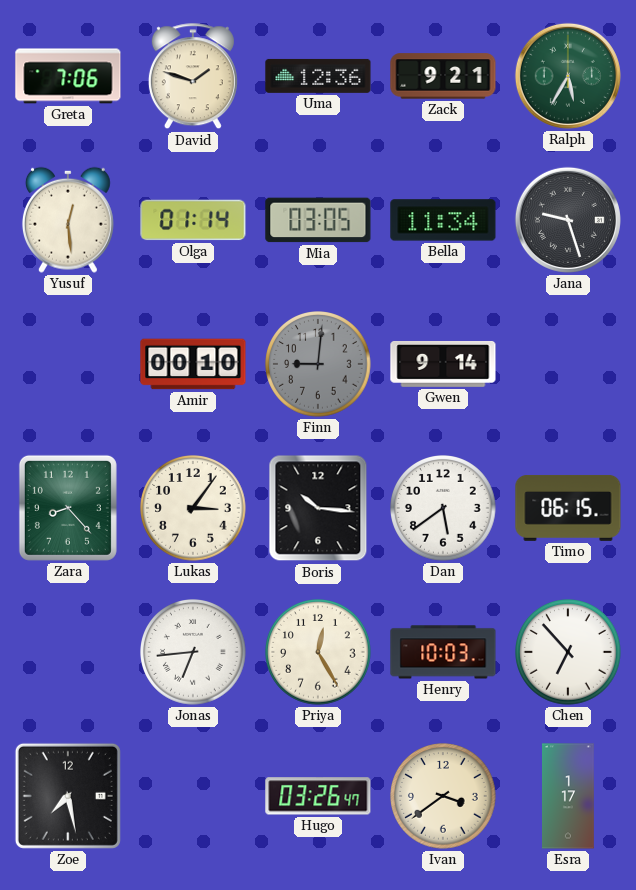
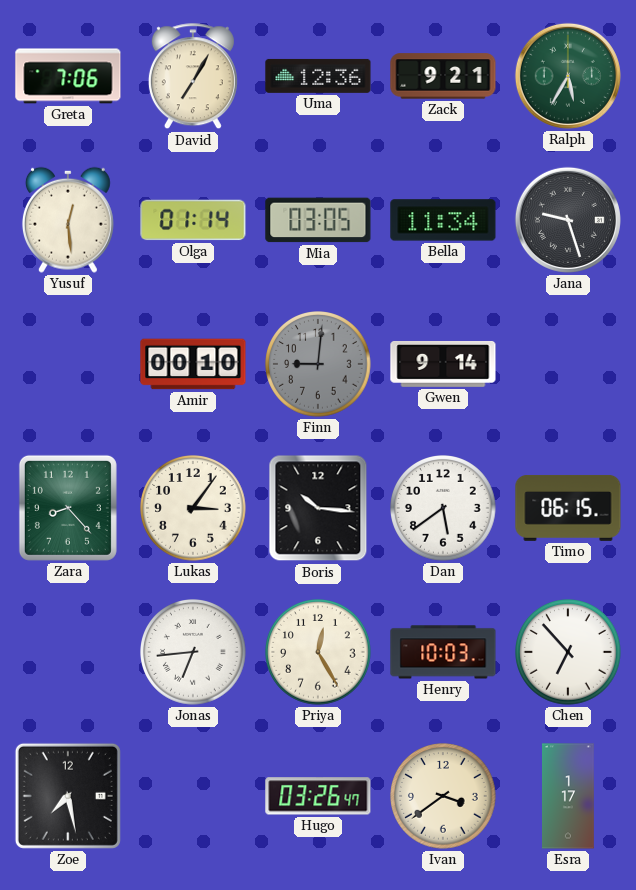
David: 1:48 -> 7:05 (193, 77)
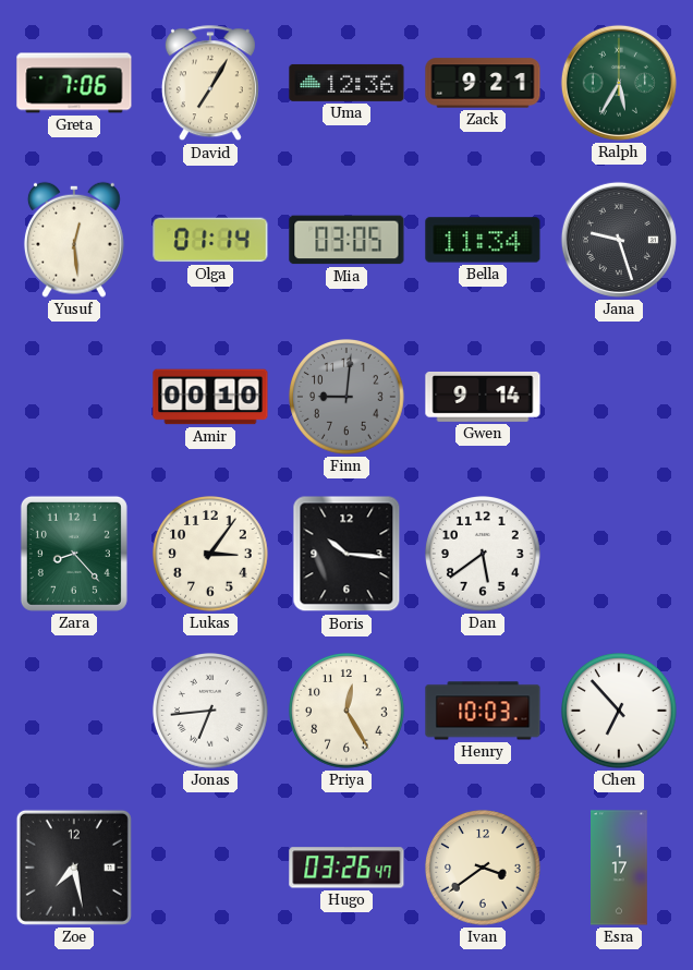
Timo: 06:15 -> none (568, 508)
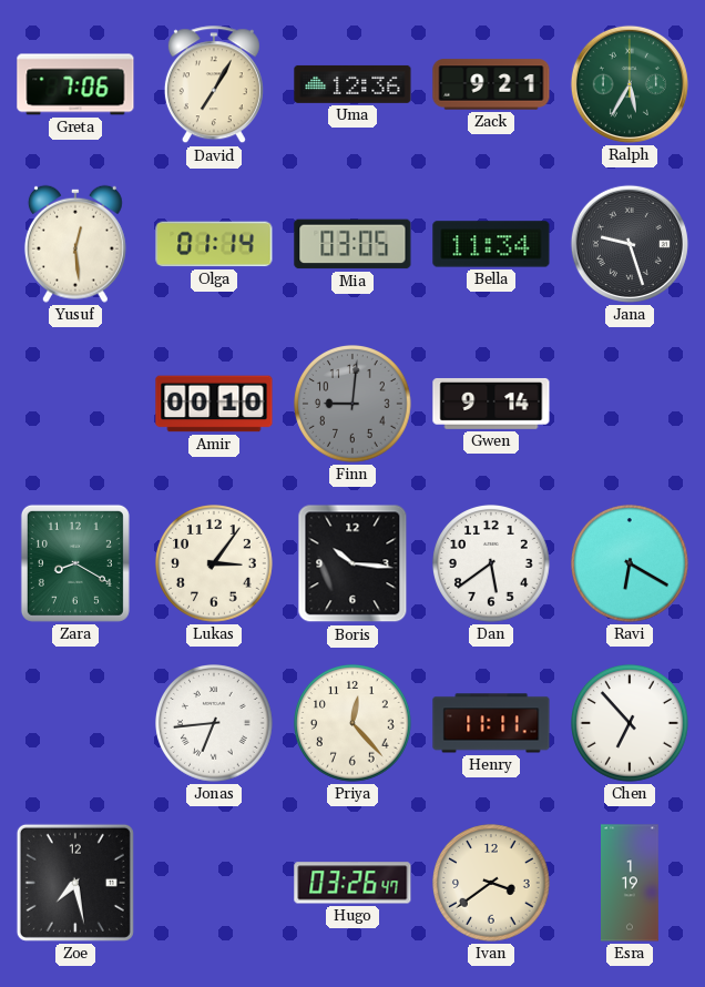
Zara: 8:23 -> 8:20 (75, 563)
Ravi: none -> 6:20 (631, 564)
Priya: 12:25 -> 12:23 (354, 724)
Henry: 10:03 -> 11:11 (491, 723)
Esra: 1:17 -> 1:19 (631, 883)
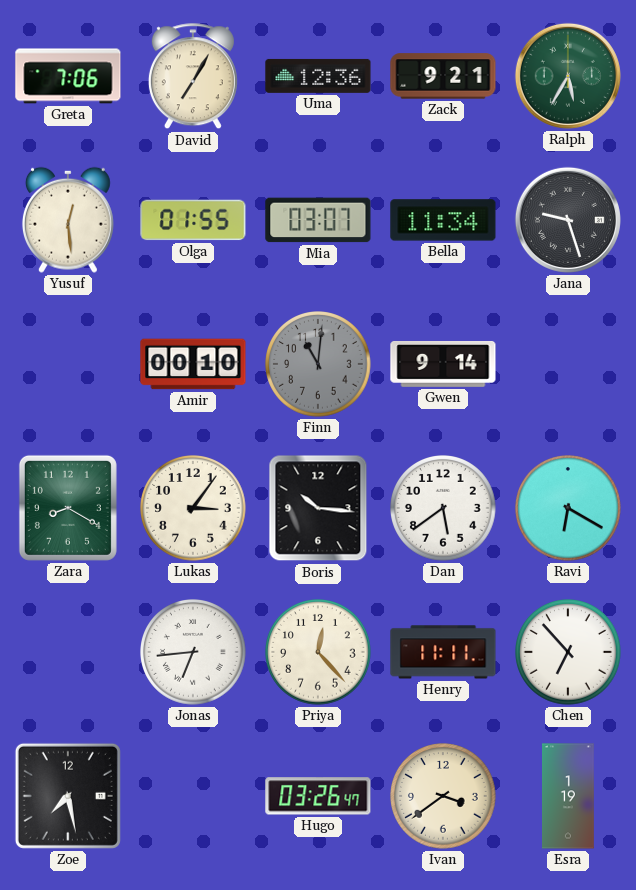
Olga: 01:14 -> 01:55 (193, 220)
Mia: 03:05 -> 03:07 (318, 220)
Finn: 9:01 -> 11:01 (319, 365)
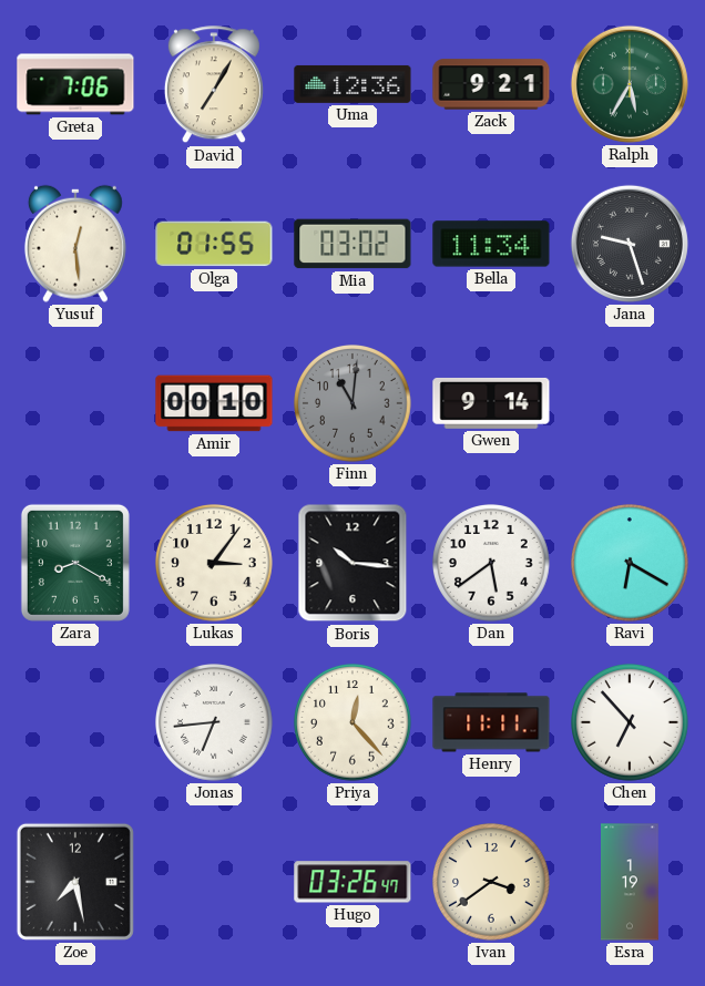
Mia: 03:07 -> 03:02 (352, 244)
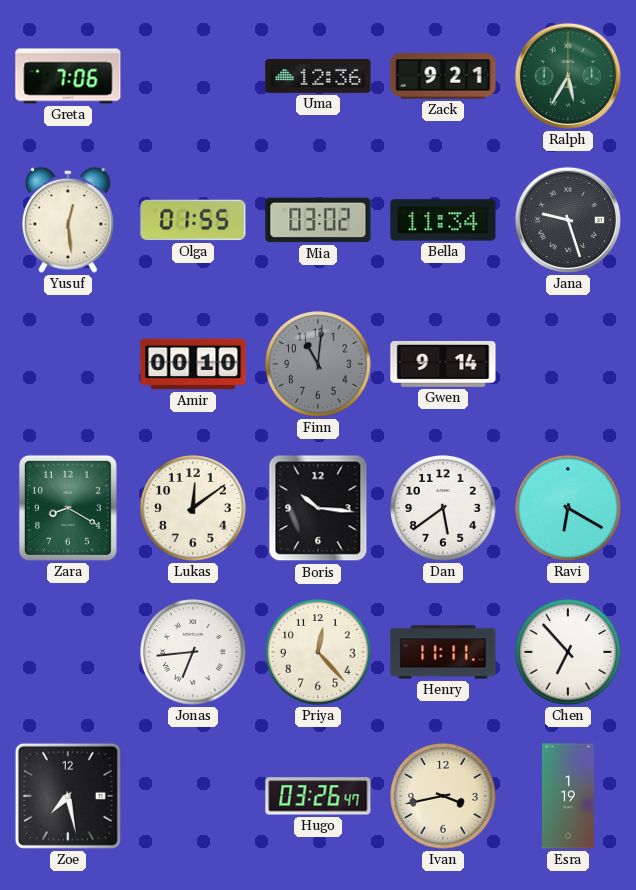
David: 7:05 -> none (214, 85)
Lukas: 3:06 -> 12:09 (194, 509)
Ivan: 3:39 -> 3:43 (444, 797)
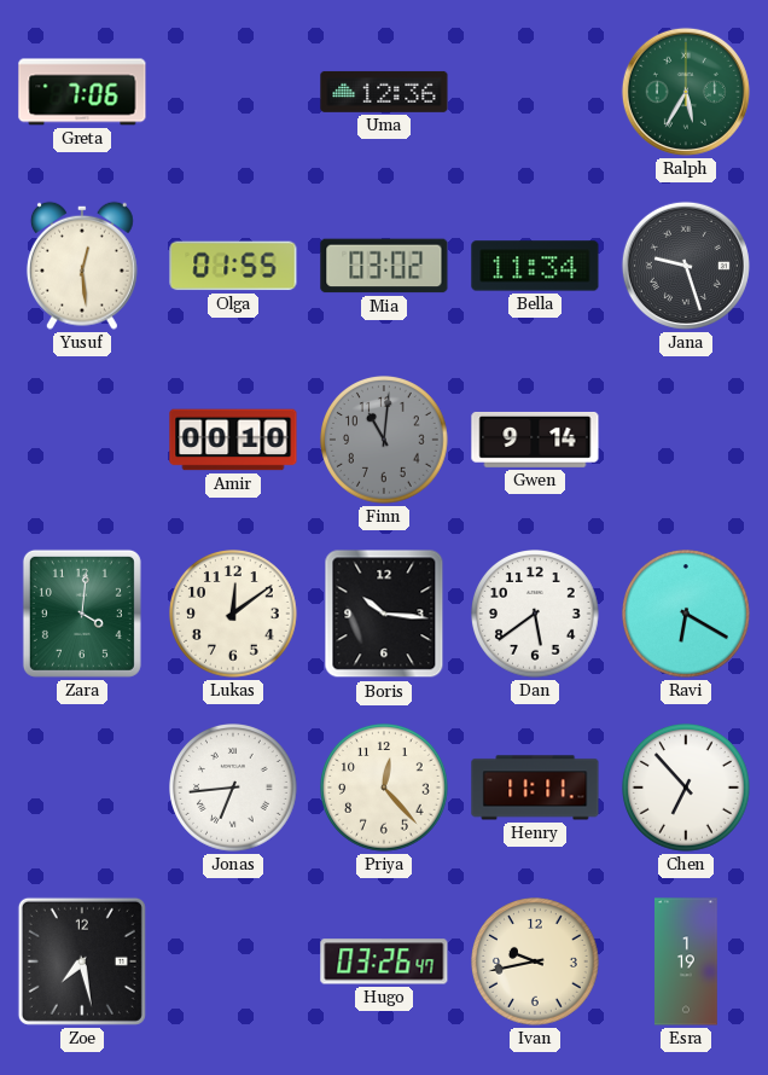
Zack: 9:21 -> none (443, 76)
Zara: 8:20 -> 4:01 (82, 614)
Ivan: 3:43 -> 9:43 (536, 963)
